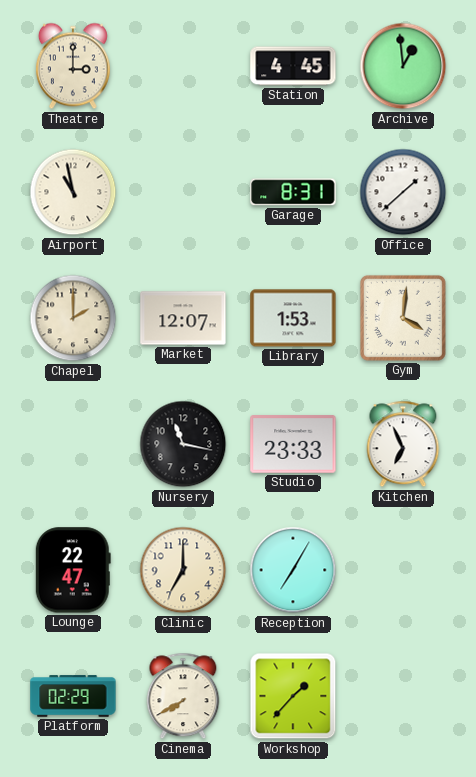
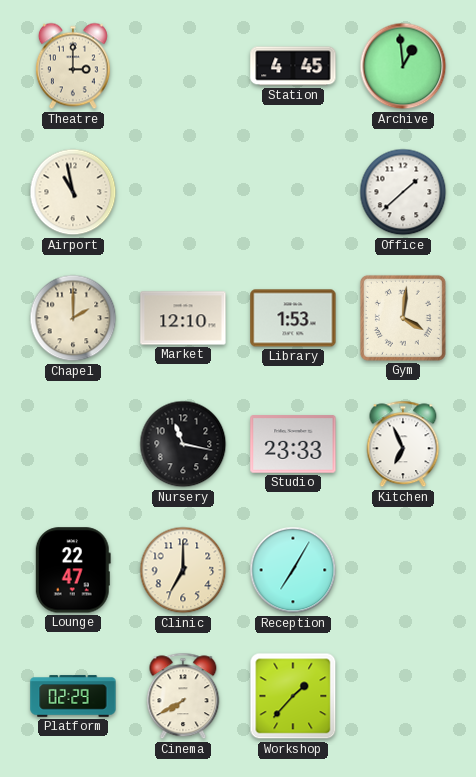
Garage: 8:31 -> none (293, 192)
Market: 12:07 -> 12:10 (183, 318)
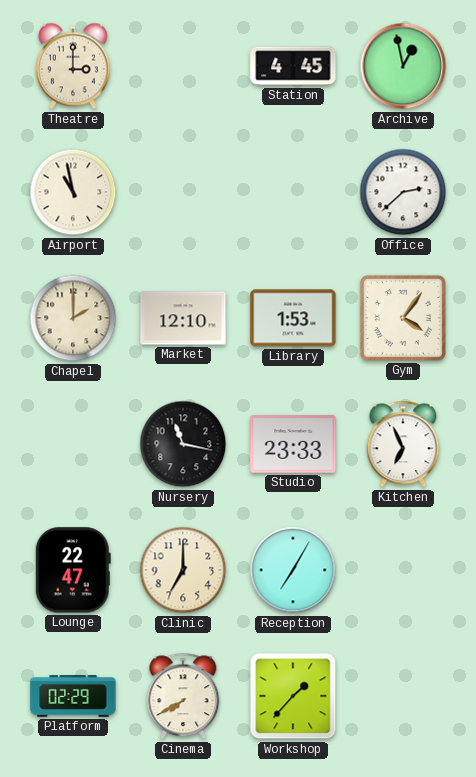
Archive: 12:59 -> 12:58 (403, 66)
Office: 1:38 -> 2:38 (403, 192)
Gym: 4:01 -> 4:06 (403, 318)
